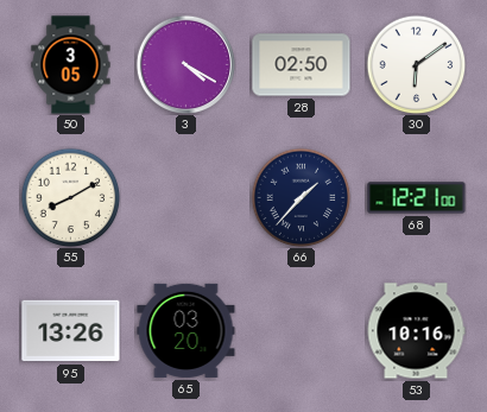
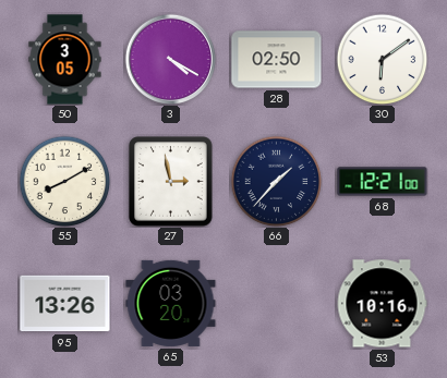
27: none -> 2:58 (171, 182)
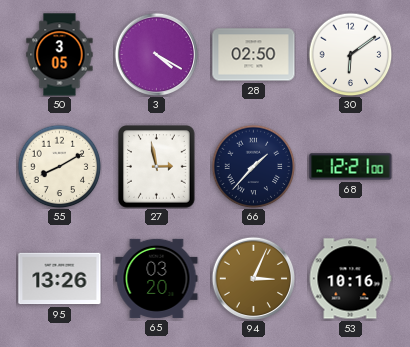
94: none -> 3:04 (253, 278)
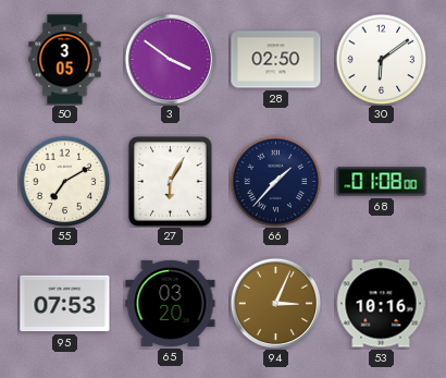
3: 4:20 -> 3:51 (170, 59)
55: 8:10 -> 7:10 (64, 181)
27: 2:58 -> 6:05 (171, 182)
68: 12:21 -> 01:08 (382, 182)
95: 13:26 -> 07:53 (65, 304)
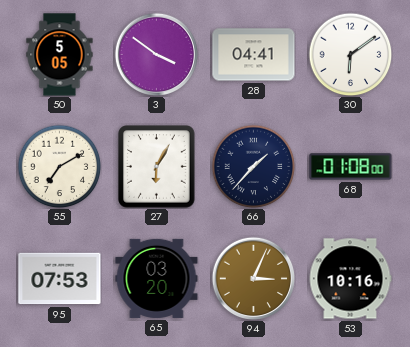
50: 3:05 -> 5:05 (60, 55)
28: 02:50 -> 04:41 (254, 55)
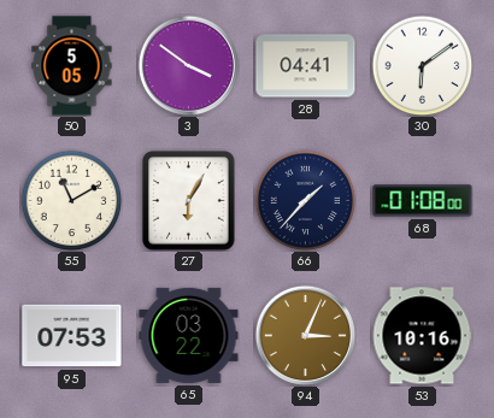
55: 7:10 -> 11:10 (71, 200)
65: 03:20 -> 03:22 (189, 335)
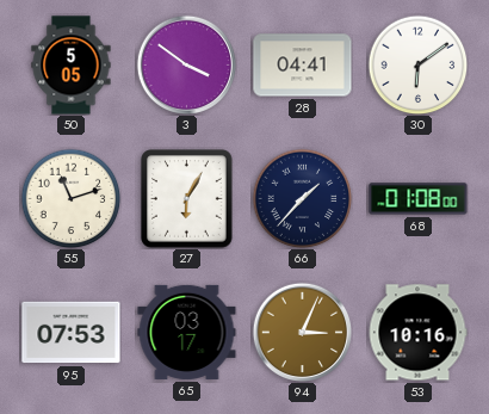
55: 11:10 -> 11:12 (70, 198)
65: 03:22 -> 03:17 (187, 332)
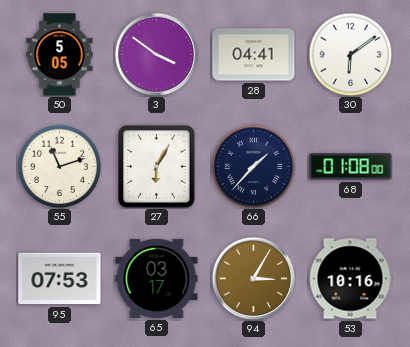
94: 3:04 -> 3:05 (253, 278)
